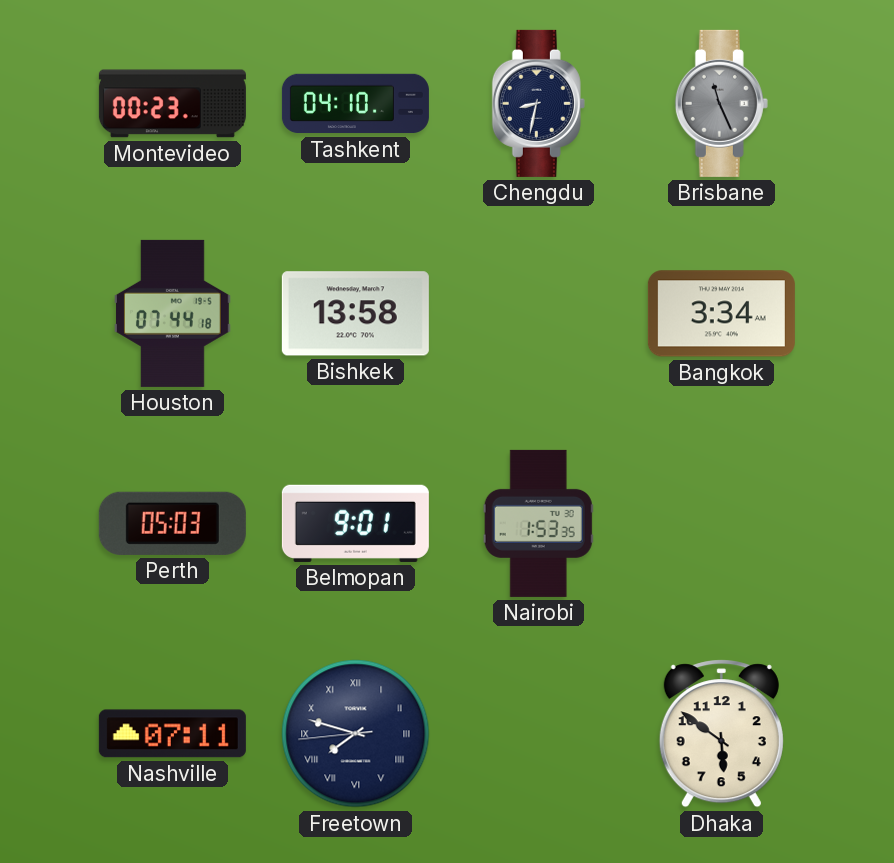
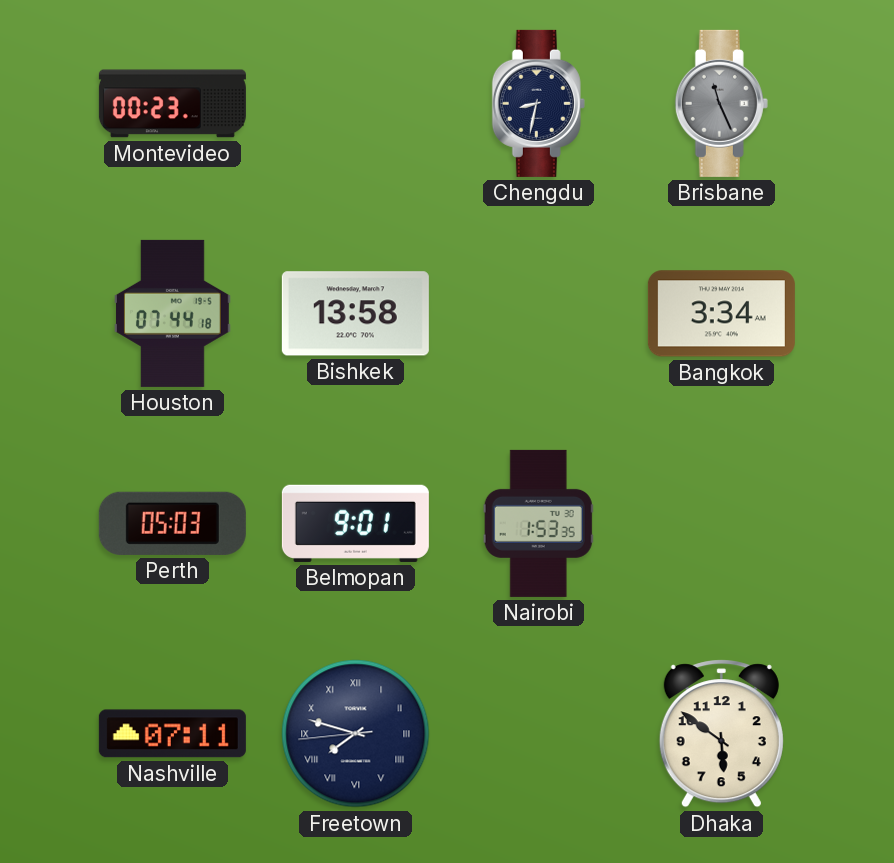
Tashkent: 04:10 -> none (355, 104)
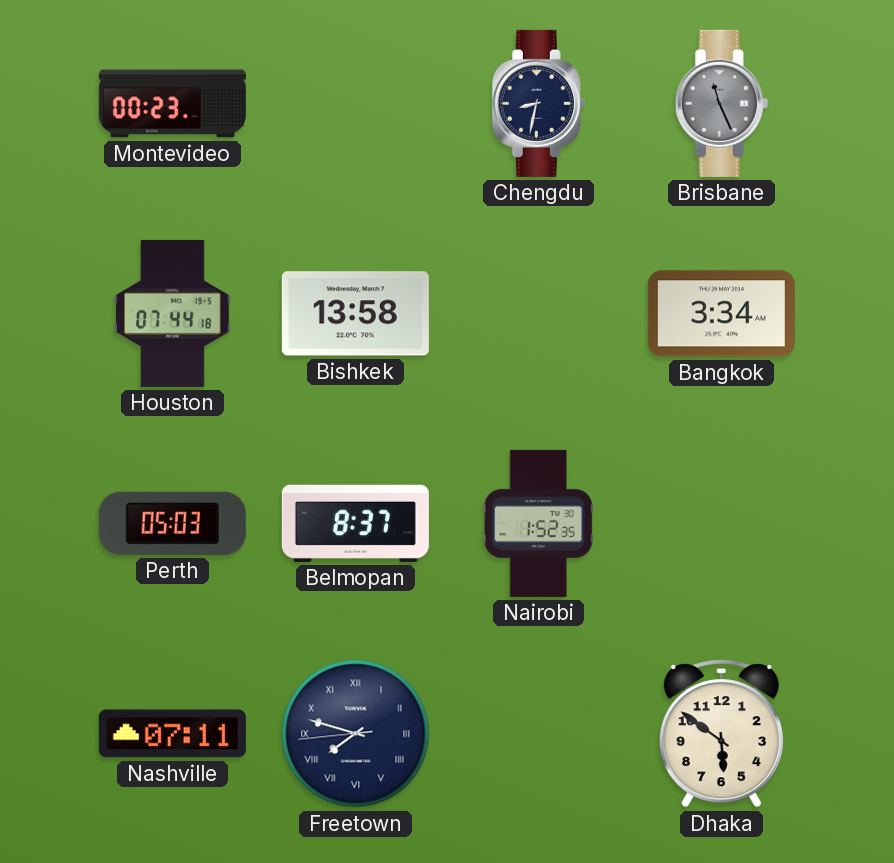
Belmopan: 9:01 -> 8:37 (355, 523)
Nairobi: 1:53 -> 1:52 (538, 523)
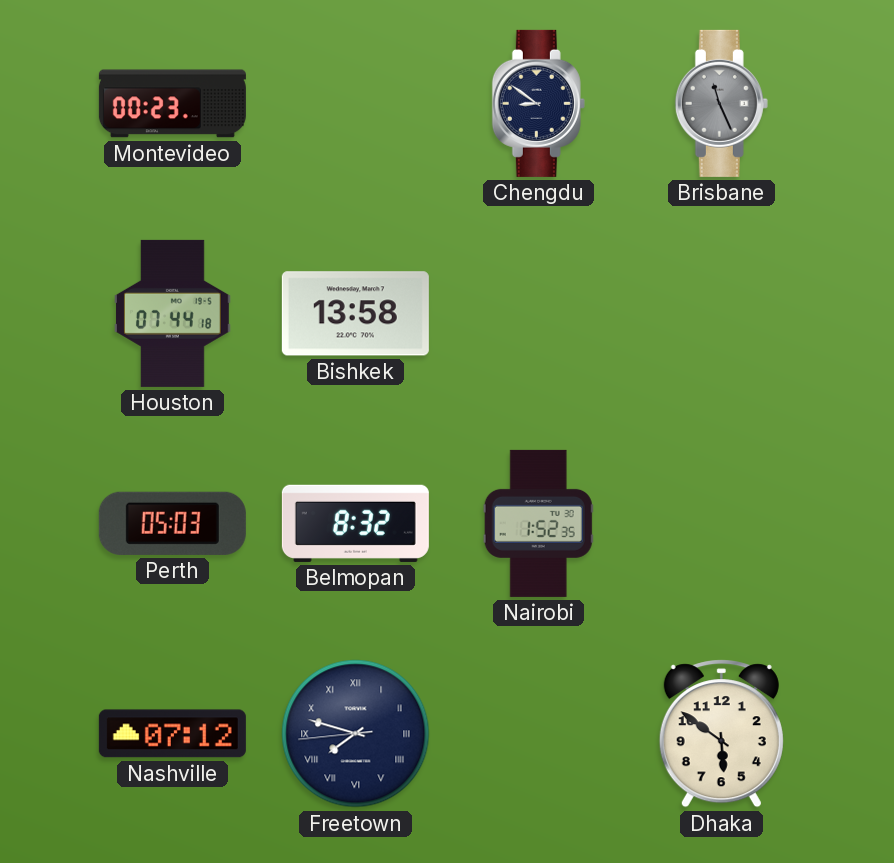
Chengdu: 8:32 -> 8:51 (538, 103)
Bangkok: 3:34 -> none (721, 314)
Belmopan: 8:37 -> 8:32 (355, 523)
Nashville: 07:11 -> 07:12 (172, 734)
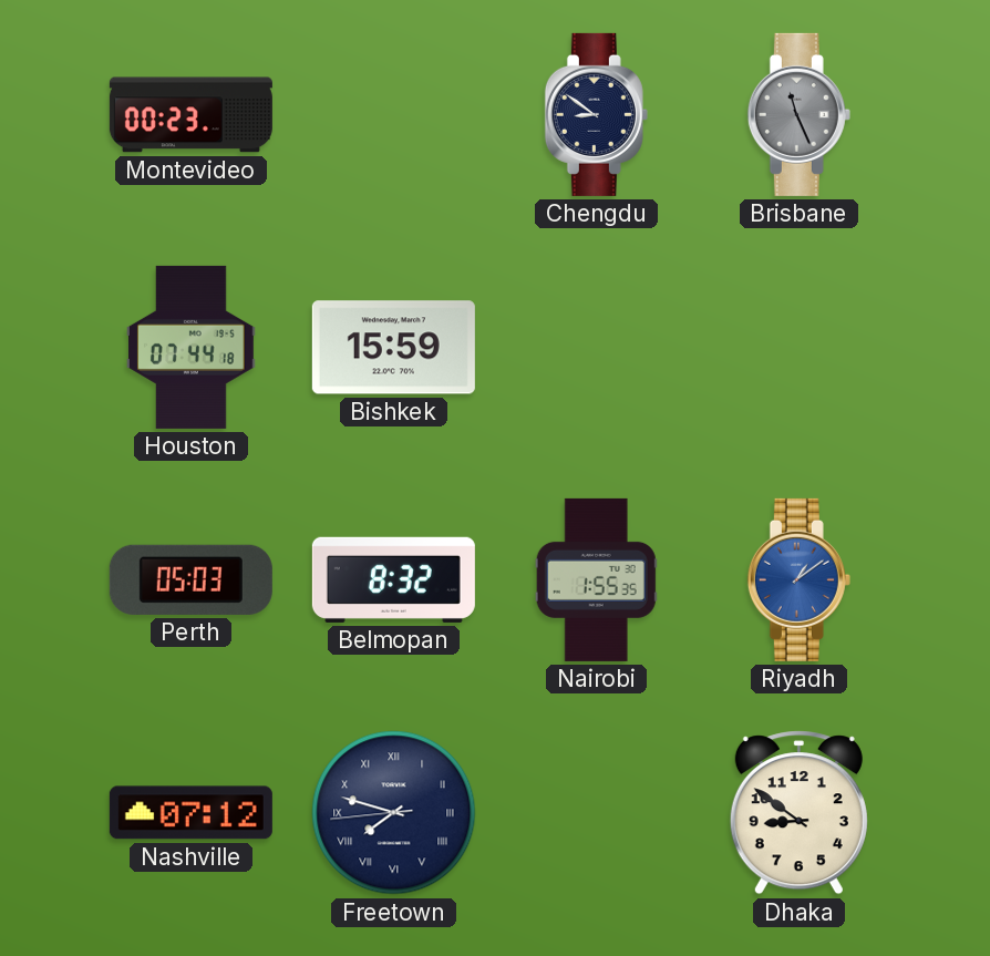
Bishkek: 13:58 -> 15:59 (393, 348)
Nairobi: 1:52 -> 1:55 (596, 579)
Riyadh: none -> 1:09 (798, 579)
Dhaka: 5:51 -> 8:51 (798, 813)
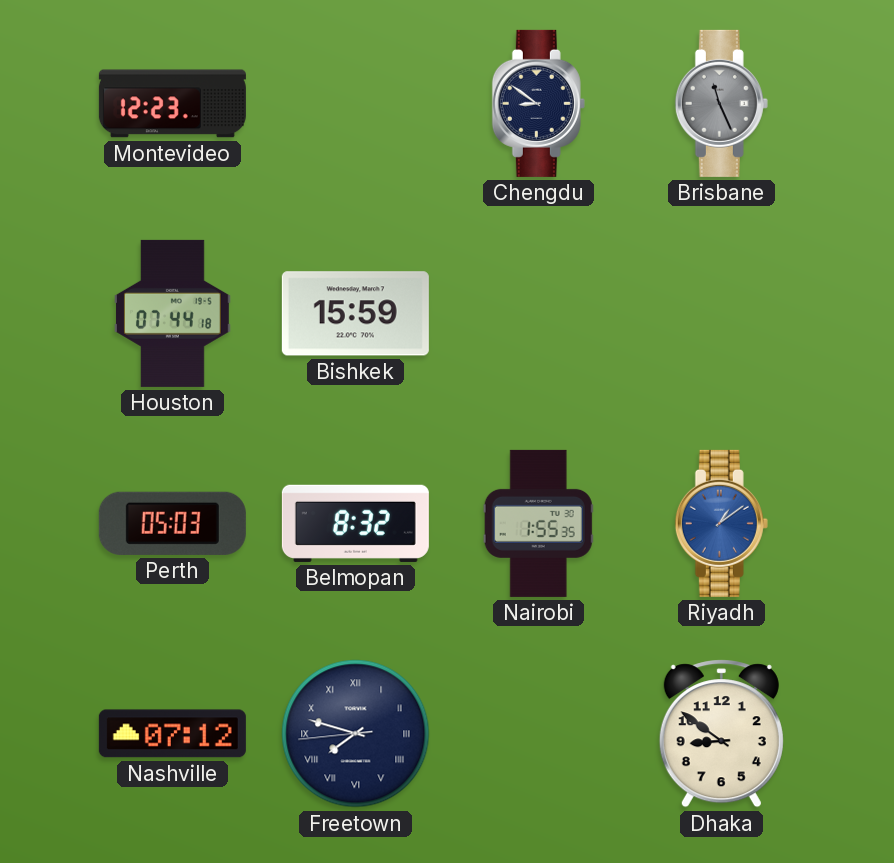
Montevideo: 00:23 -> 12:23 (172, 104)
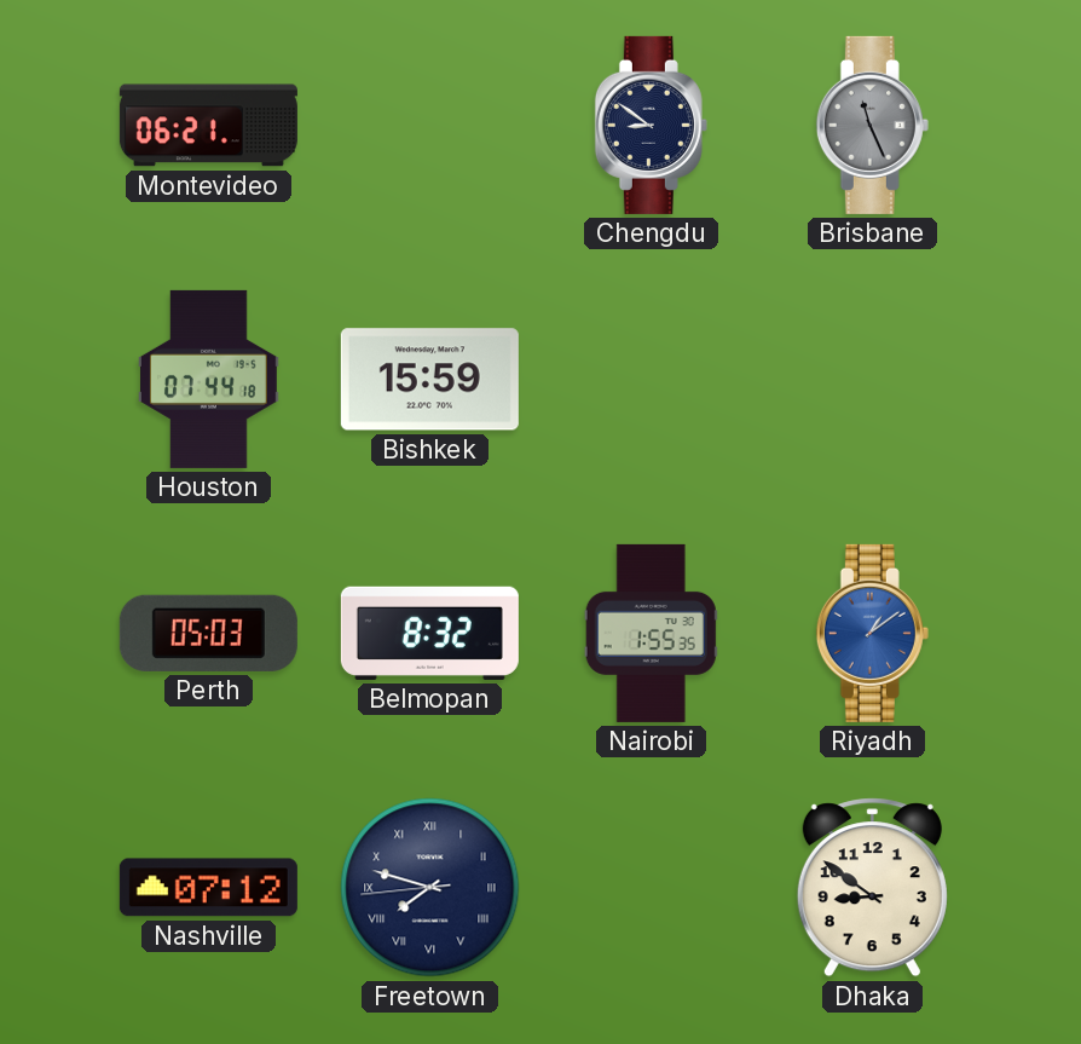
Montevideo: 12:23 -> 06:21 (208, 126)
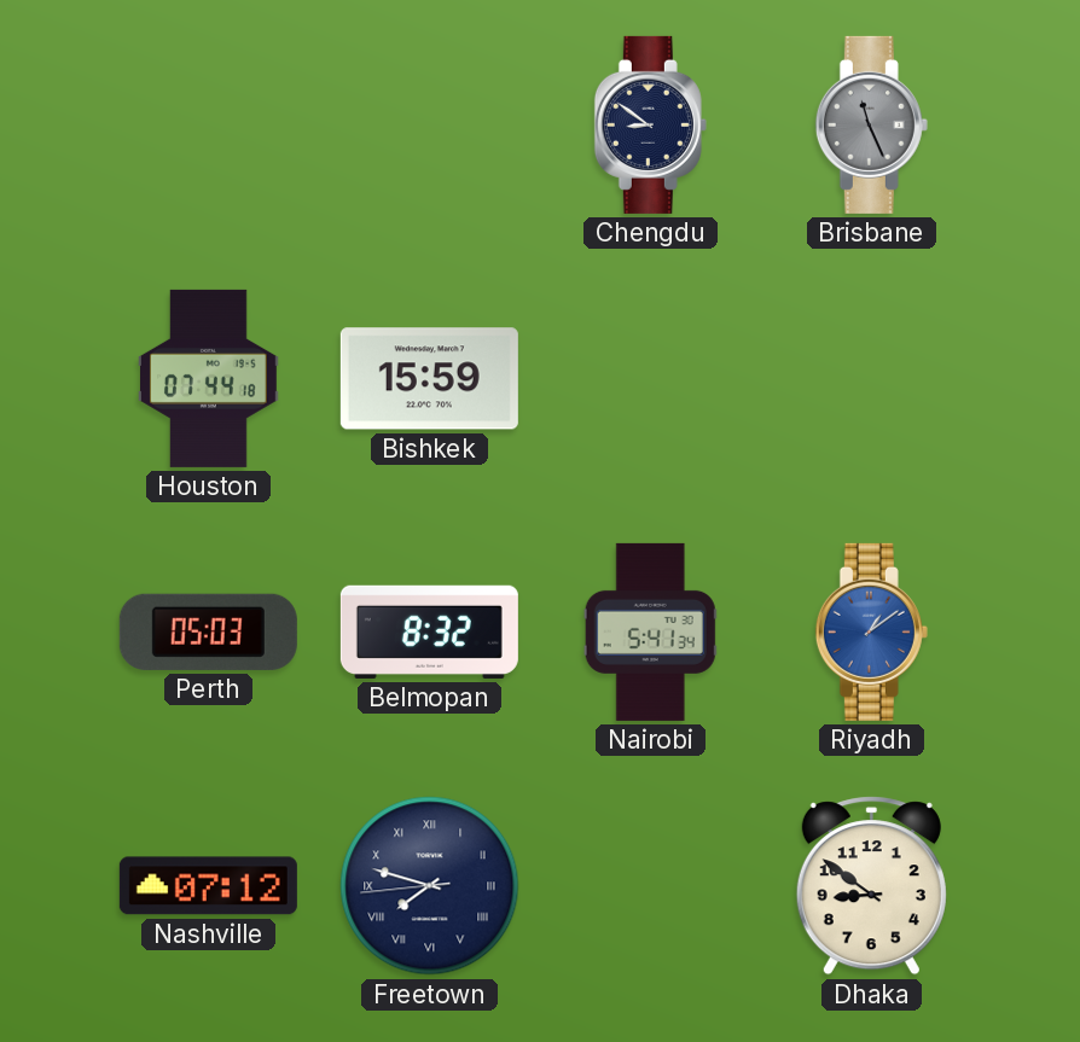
Montevideo: 06:21 -> none (208, 126)
Nairobi: 1:55 -> 5:41 (650, 631)
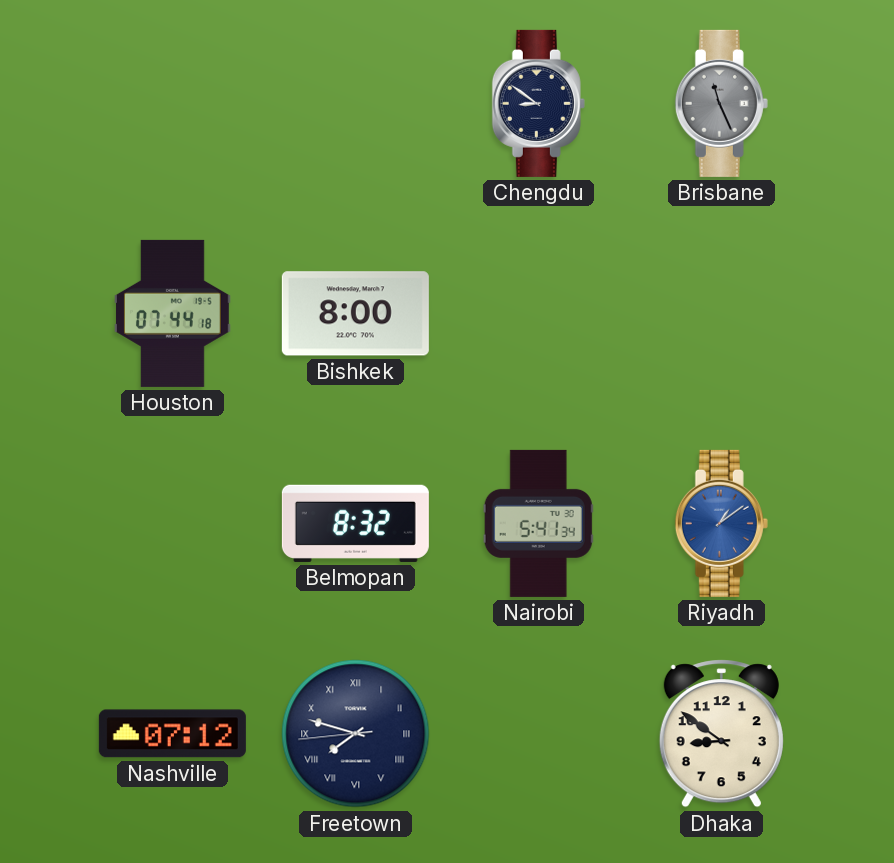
Bishkek: 15:59 -> 8:00 (355, 314)
Perth: 05:03 -> none (208, 631)
